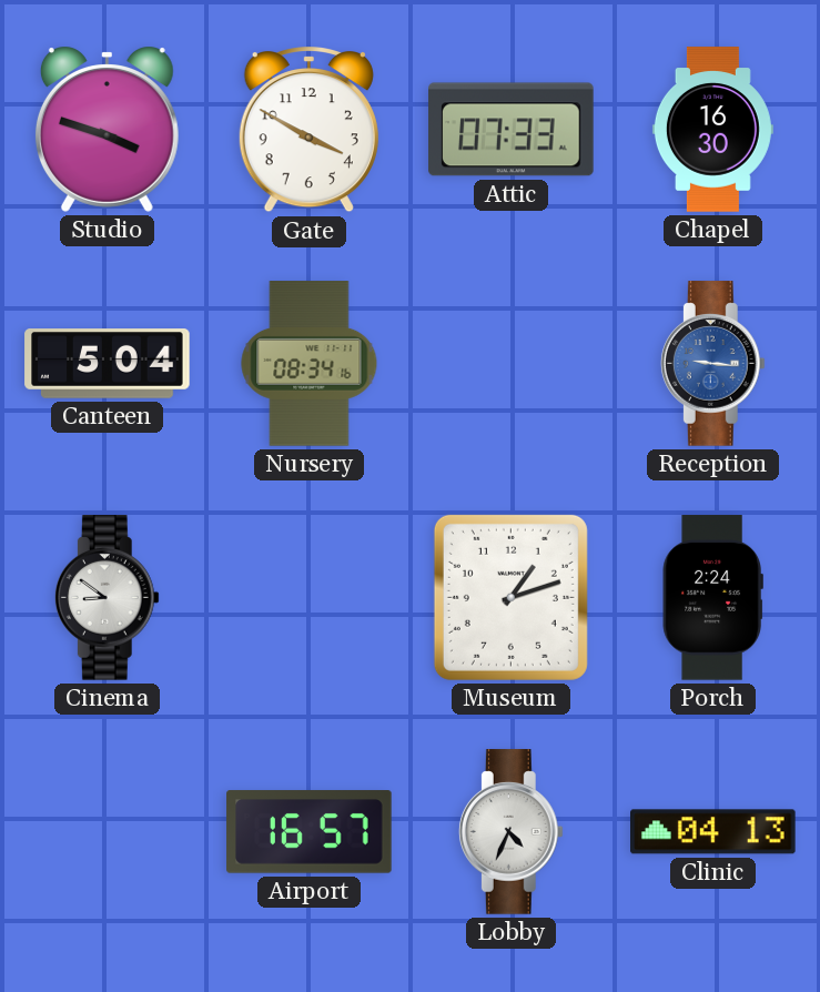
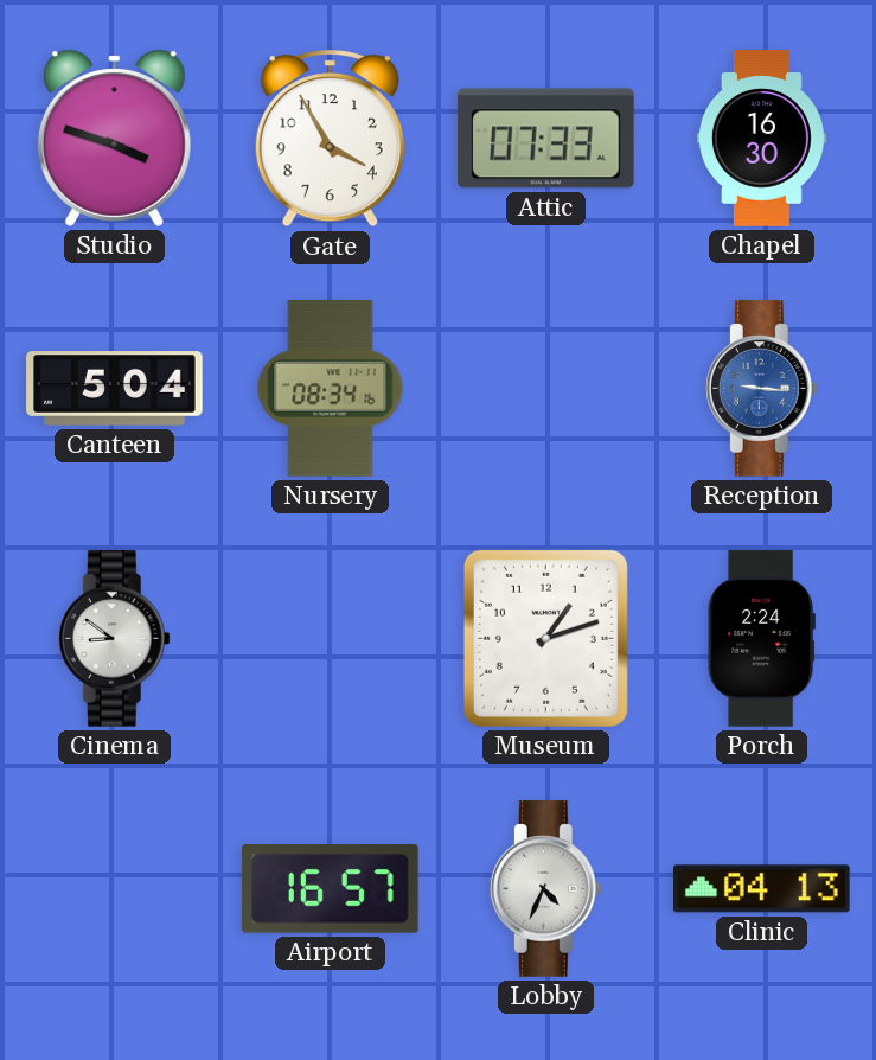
Gate: 3:50 -> 3:55 (330, 139)
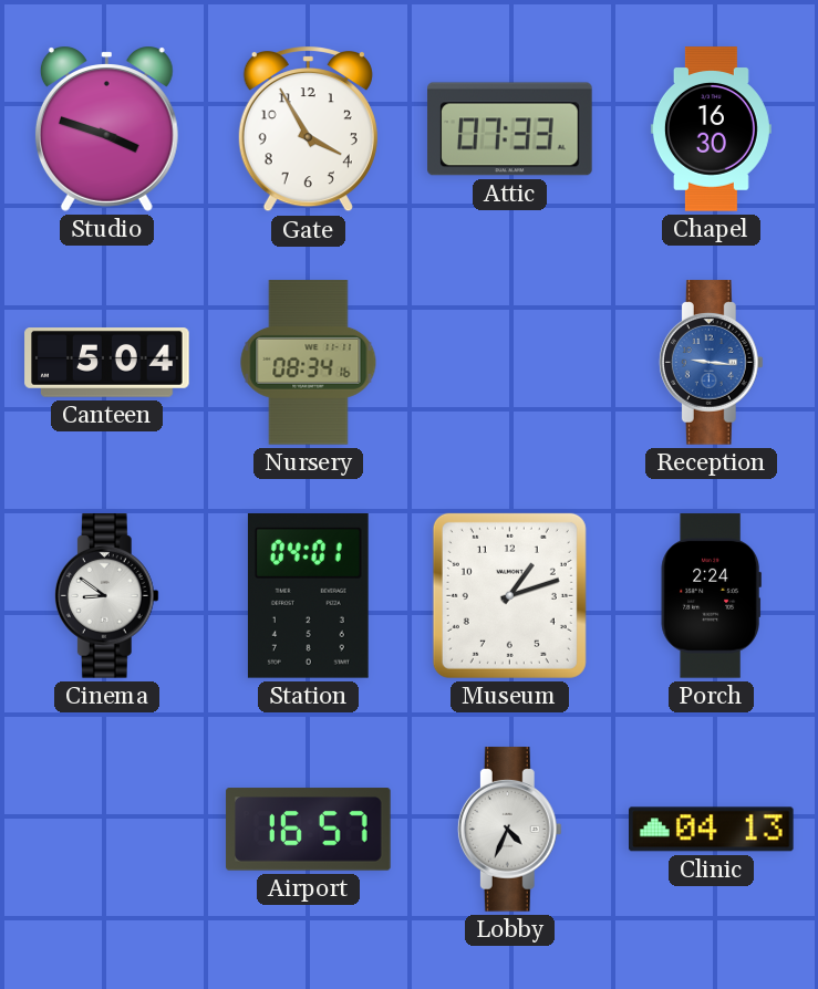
Station: none -> 04:01 (308, 596)
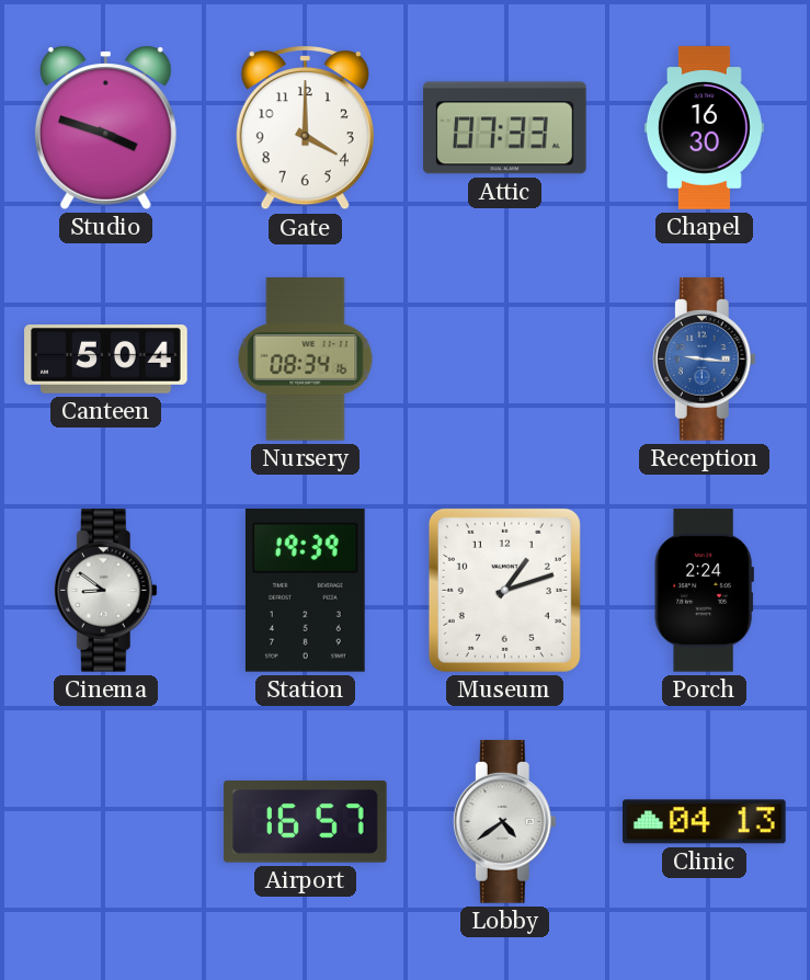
Gate: 3:55 -> 4:00 (305, 128)
Station: 04:01 -> 19:39 (305, 591)
Lobby: 4:34 -> 4:39 (504, 822)
